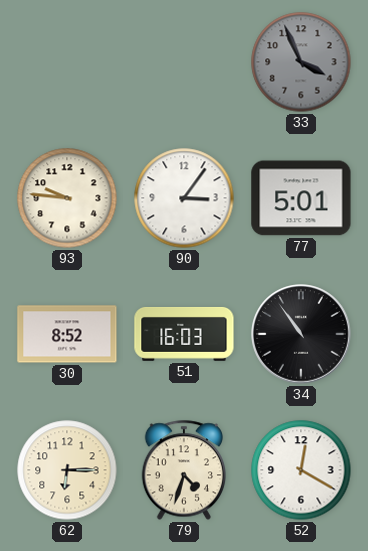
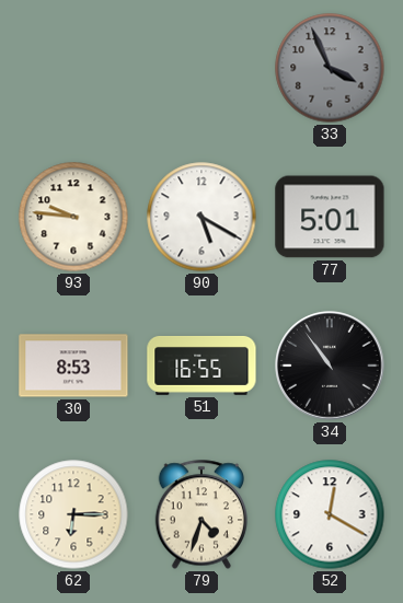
90: 3:06 -> 5:20 (201, 217)
30: 8:52 -> 8:53 (73, 366)
51: 16:03 -> 16:55 (201, 366)
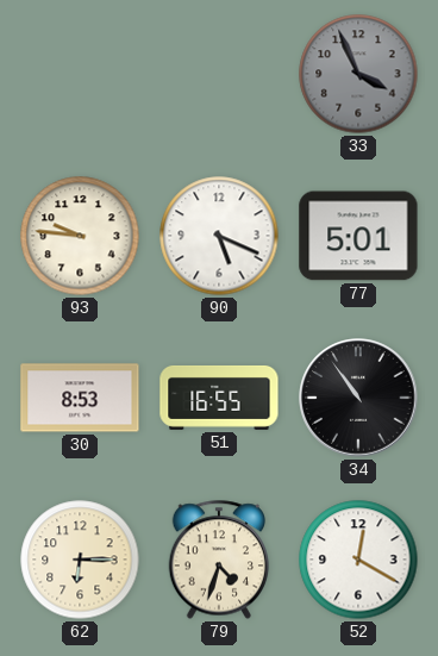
90: 5:20 -> 5:19 (219, 236)
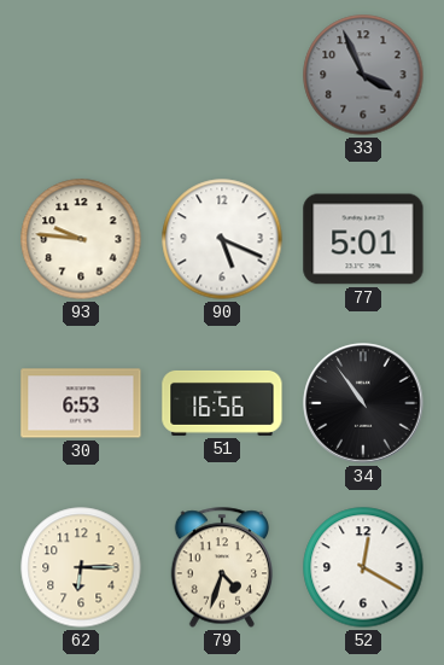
30: 8:53 -> 6:53 (81, 403)
51: 16:55 -> 16:56 (222, 403)
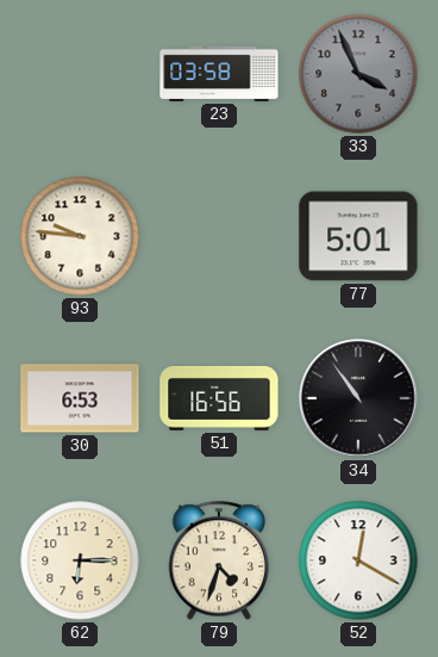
23: none -> 03:58 (219, 74)
90: 5:19 -> none (222, 239)
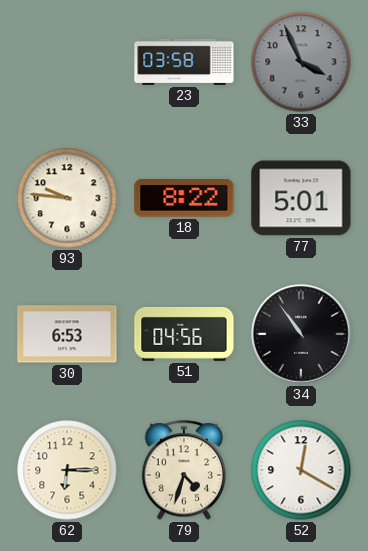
18: none -> 8:22 (184, 198)
51: 16:56 -> 04:56 (184, 334)
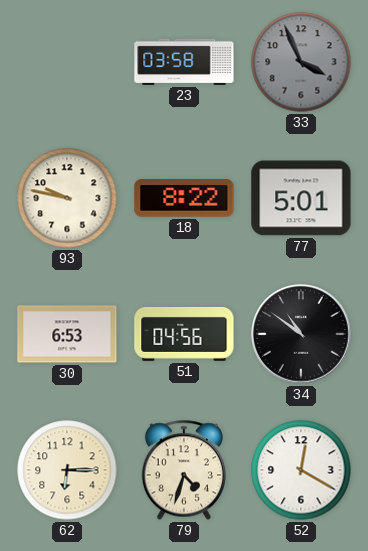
93: 9:46 -> 9:47 (67, 198)
34: 10:54 -> 10:51 (301, 334)
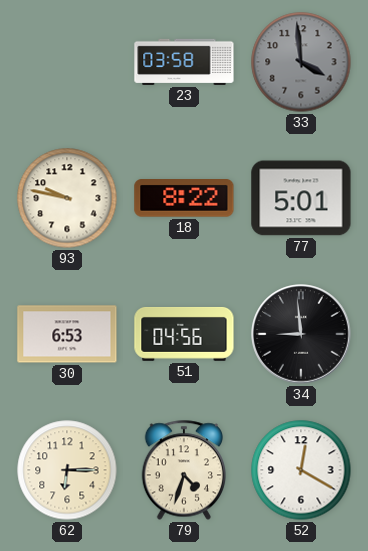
33: 3:56 -> 3:59 (301, 62)
34: 10:51 -> 8:59 (301, 334)
